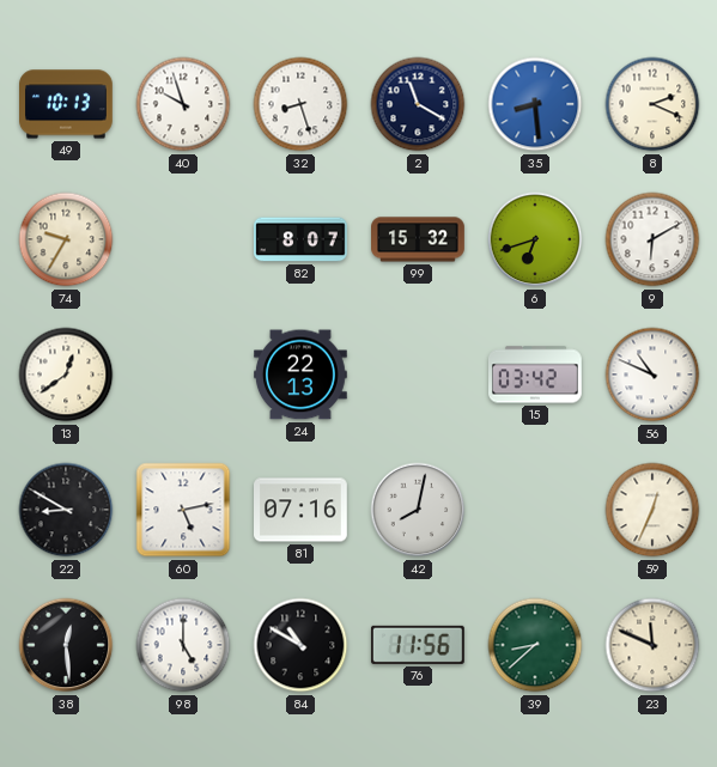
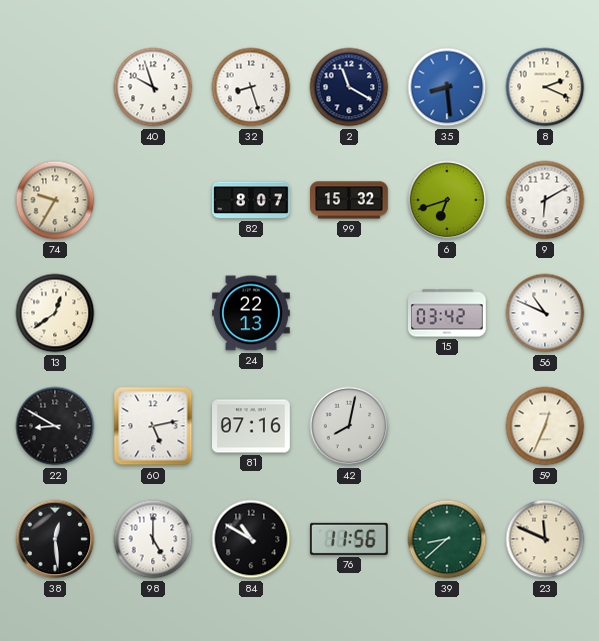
49: 10:13 -> none (67, 104)
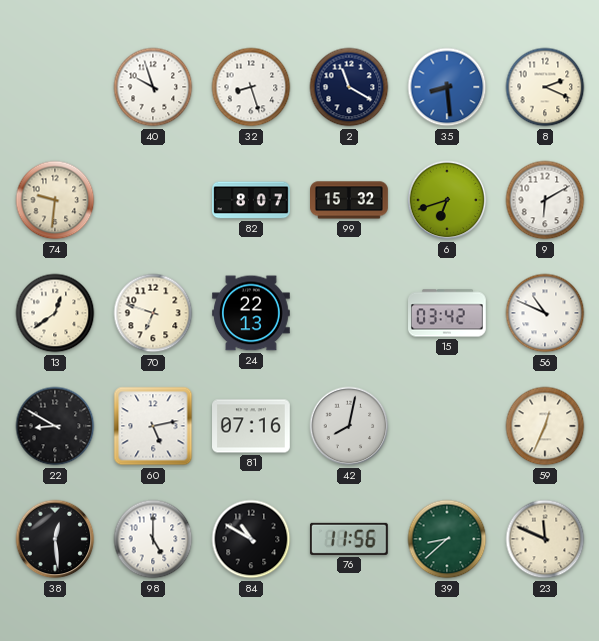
74: 9:35 -> 9:31 (55, 200)
70: none -> 6:48 (153, 313)
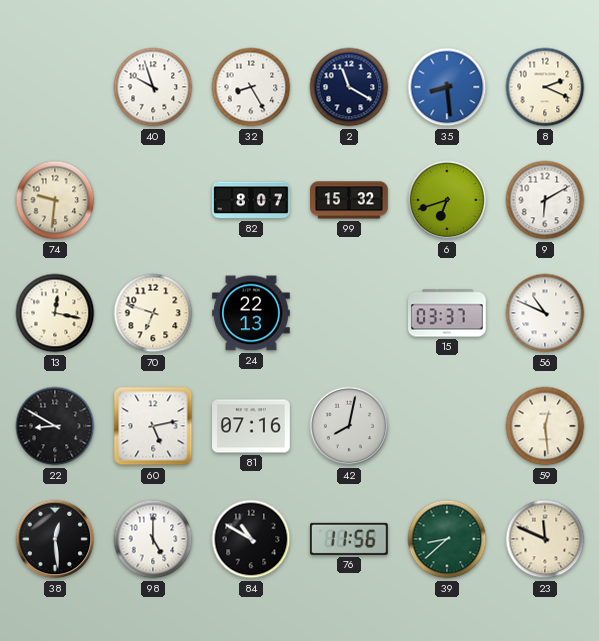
32: 8:27 -> 8:25 (251, 87)
13: 12:39 -> 12:17 (55, 313)
15: 03:42 -> 03:37 (448, 313)
59: 12:34 -> 12:29 (545, 426)
